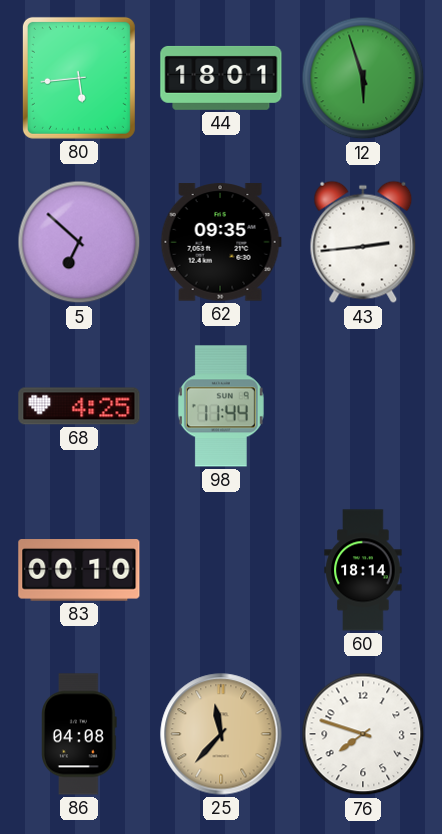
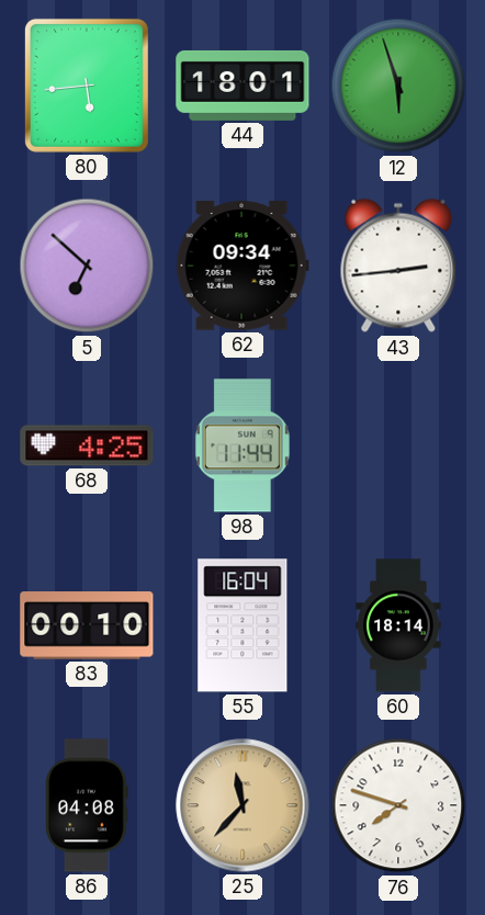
62: 09:35 -> 09:34 (243, 266)
55: none -> 16:04 (243, 625)
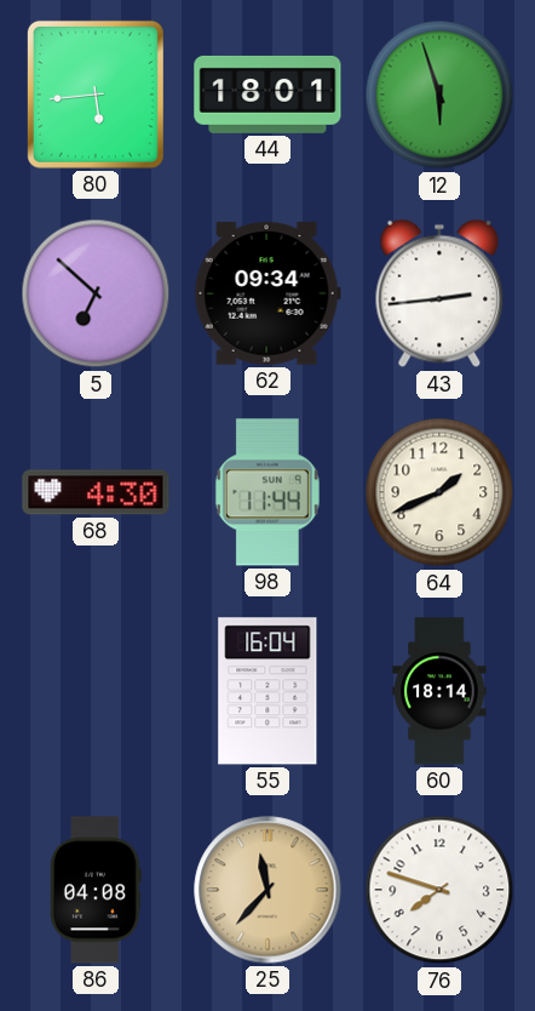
68: 4:25 -> 4:30 (96, 492)
64: none -> 1:41 (439, 492)
83: 00:10 -> none (87, 625)
